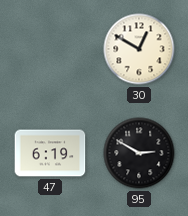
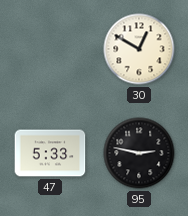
47: 6:19 -> 5:33 (50, 153)
95: 2:50 -> 2:47 (139, 153)
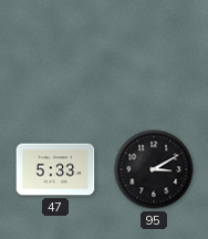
30: 12:50 -> none (139, 49)
95: 2:47 -> 3:10 (154, 169)
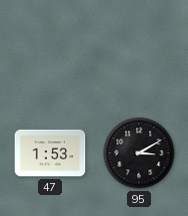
47: 5:33 -> 1:53 (50, 153)
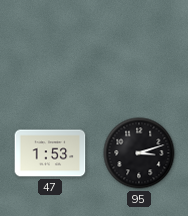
95: 3:10 -> 3:12 (139, 153)
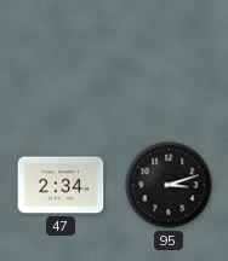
47: 1:53 -> 2:34 (61, 185)
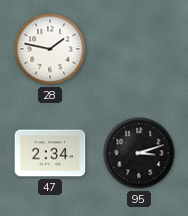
28: none -> 1:47 (50, 49)
